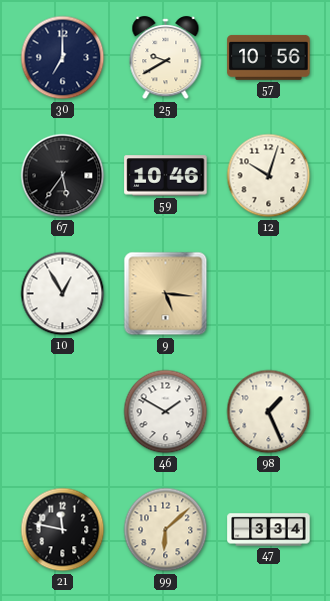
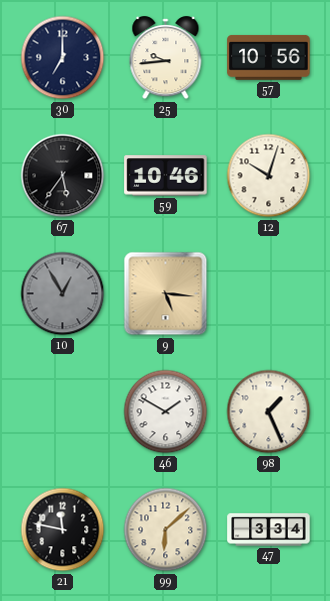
25: 9:40 -> 9:44 (166, 58)
10 dial: white -> grey (63, 294)
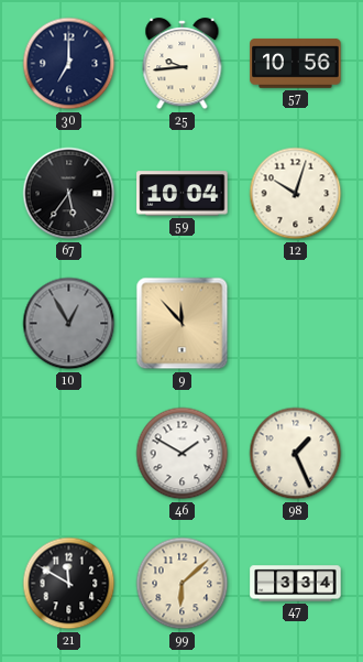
59: 10:46 -> 10:04 (183, 194)
9: 5:16 -> 11:53 (183, 324)
21: 11:47 -> 11:50 (69, 584)
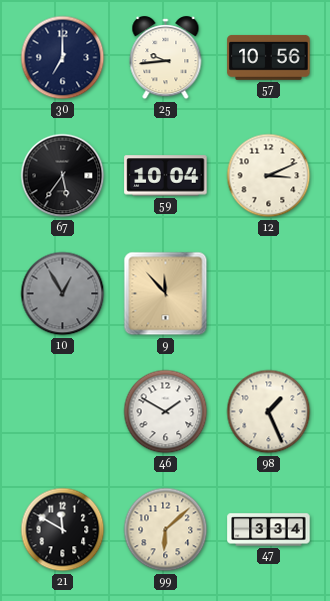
12: 10:03 -> 3:11 (269, 176)
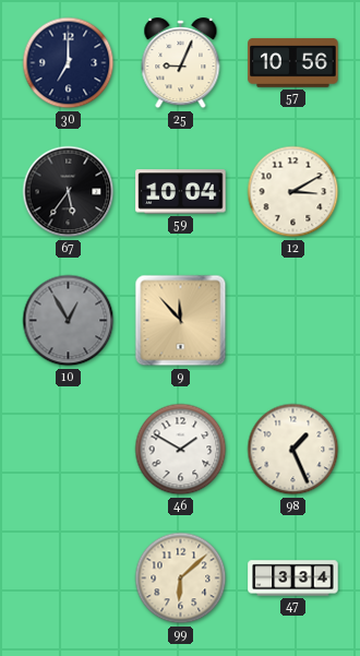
25: 9:44 -> 9:04 (181, 63)
12: 3:11 -> 3:10 (293, 192)
21: 11:50 -> none (63, 530)
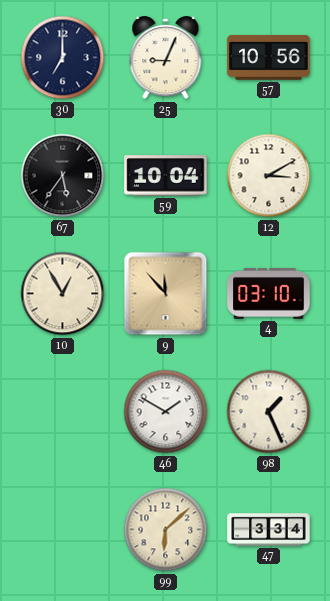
10 dial: grey -> cream (63, 294)
4: none -> 03:10 (269, 293)
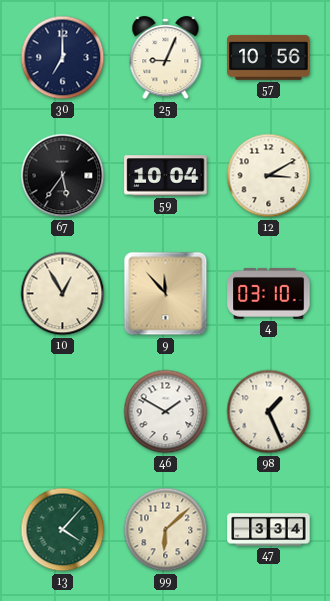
13: none -> 4:07 (63, 530)
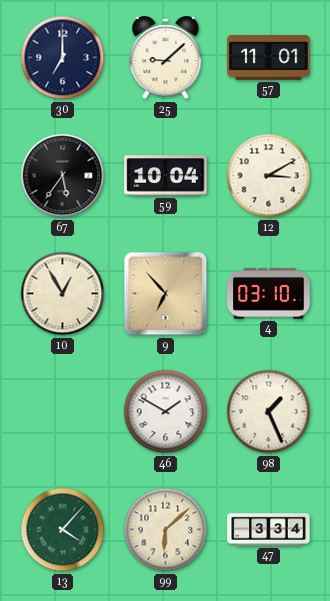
25: 9:04 -> 9:08 (166, 58)
57: 10:56 -> 11:01 (269, 58)
9: 11:53 -> 6:53 (166, 294)
